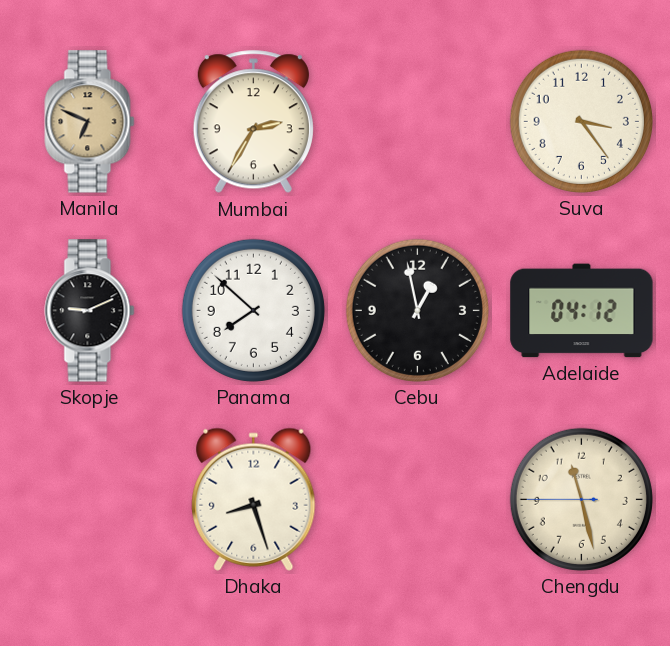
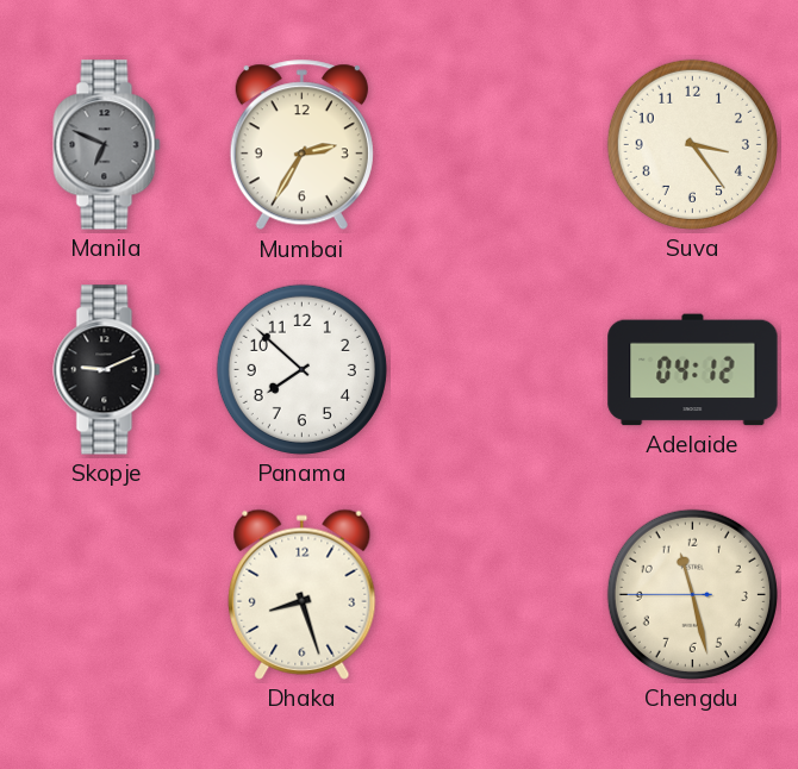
Manila dial: champagne -> grey (107, 145)
Cebu: 12:58 -> none (417, 310)
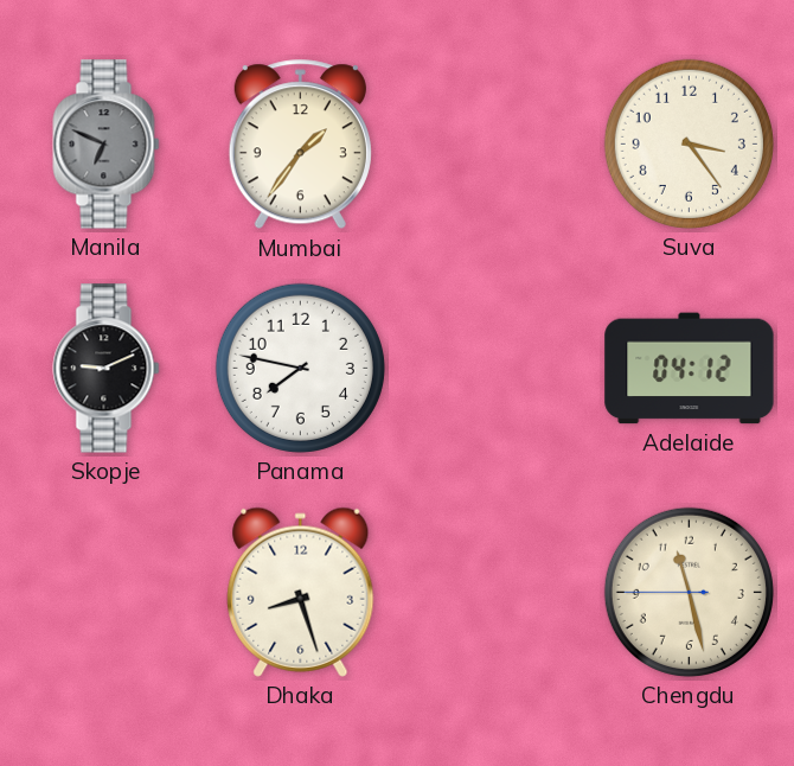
Mumbai: 2:35 -> 1:36 (300, 145)
Panama: 7:52 -> 7:47 (300, 368)
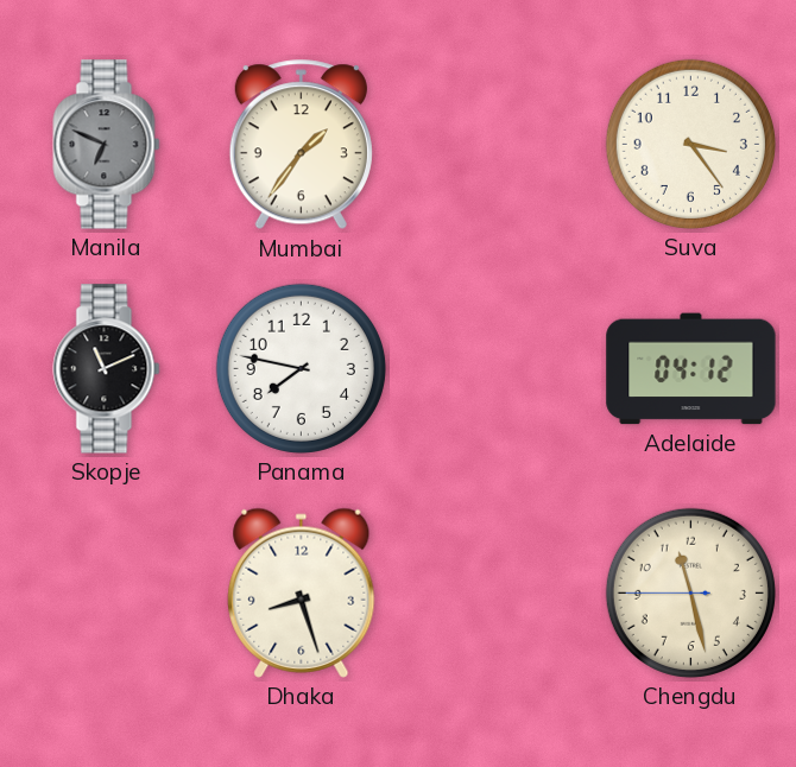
Skopje: 9:11 -> 11:11 (107, 369)
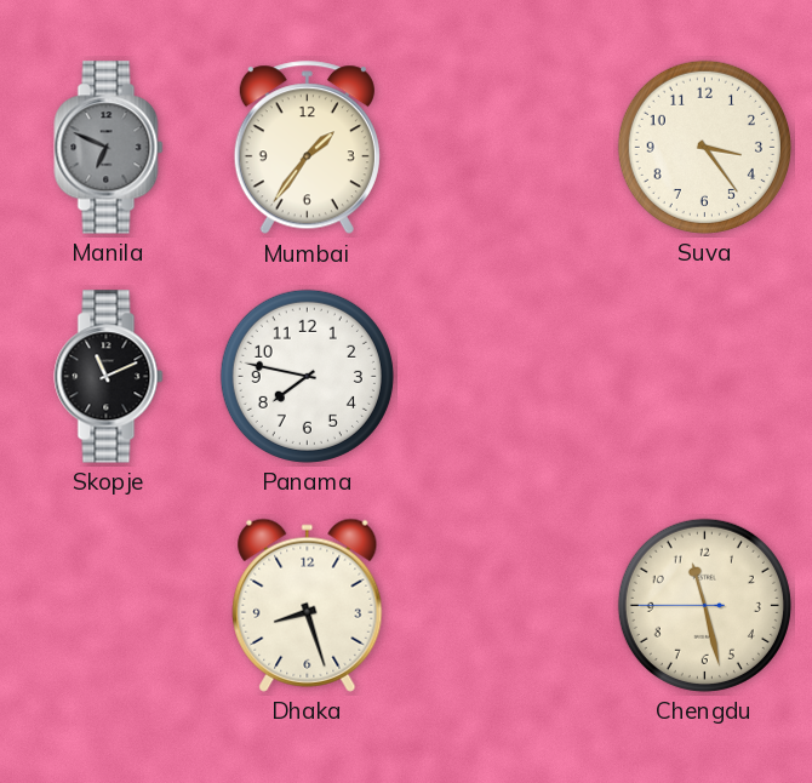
Adelaide: 04:12 -> none (691, 369)
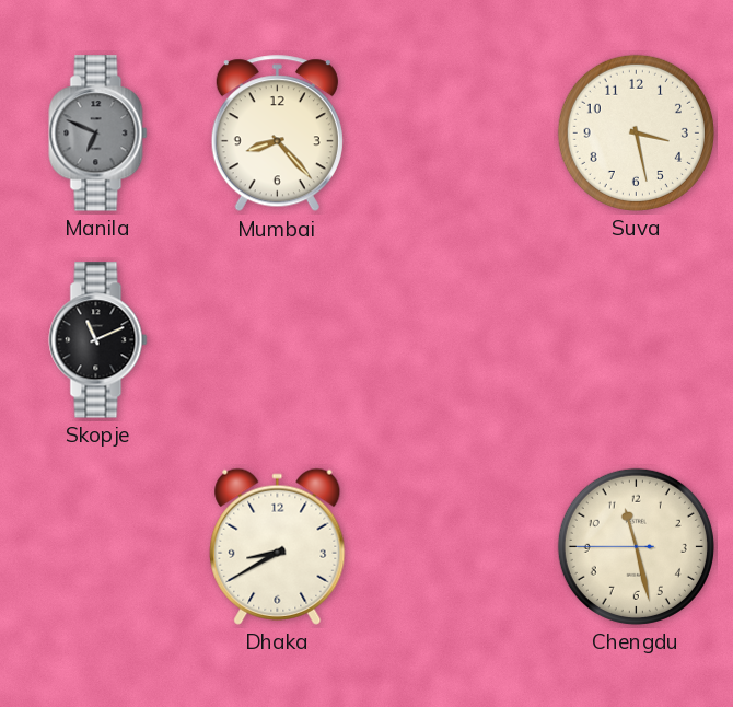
Mumbai: 1:36 -> 8:23 (277, 134)
Suva: 3:24 -> 3:28 (636, 132)
Panama: 7:47 -> none (307, 376)
Dhaka: 8:27 -> 8:40 (278, 546)
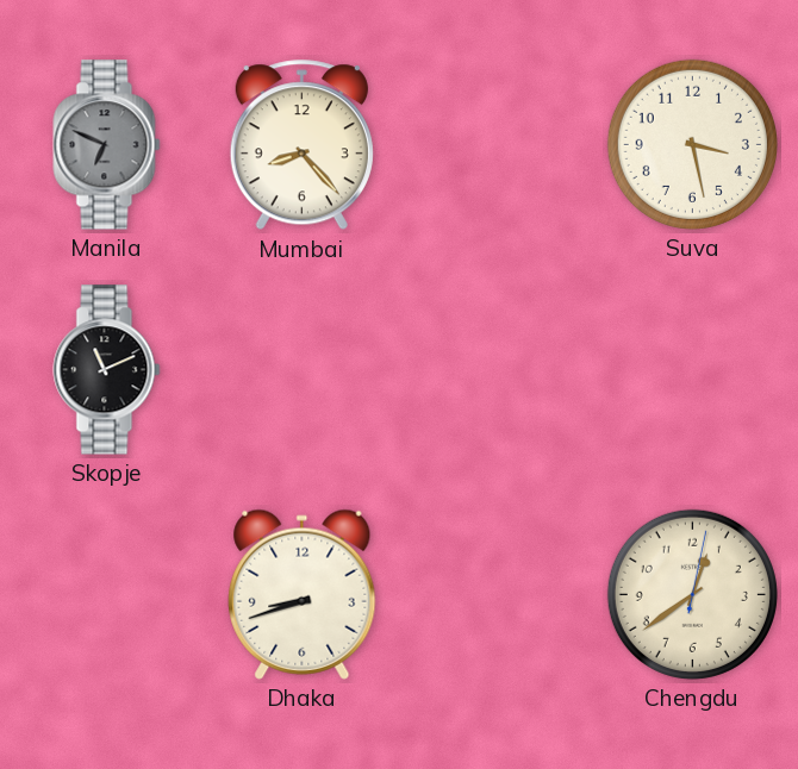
Dhaka: 8:40 -> 8:42 (303, 594)
Chengdu: 11:27 -> 12:39 (692, 594)
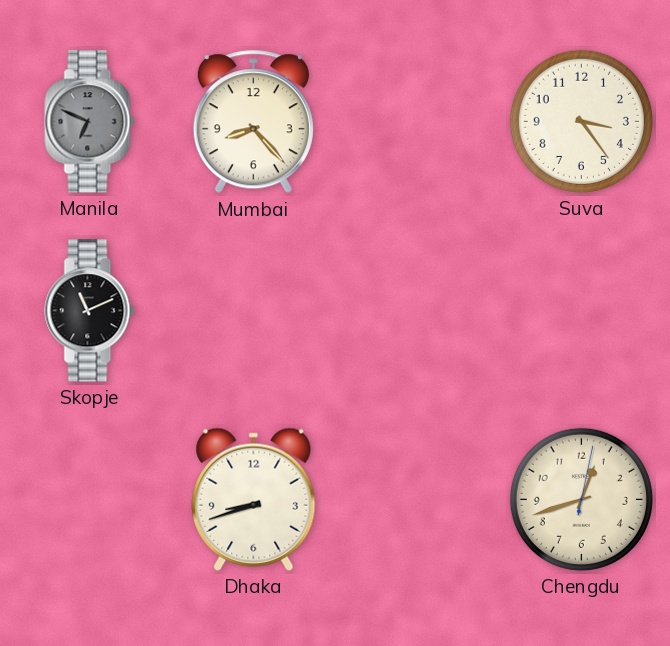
Suva: 3:28 -> 3:24 (581, 121)
Chengdu: 12:39 -> 12:42 (581, 499)
